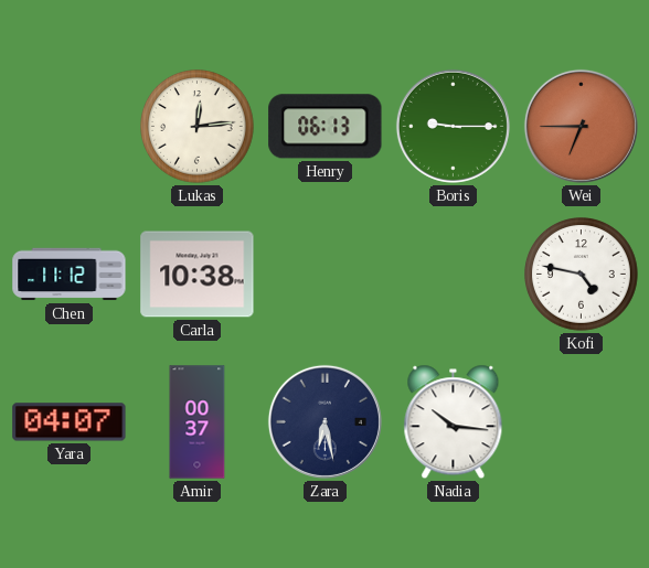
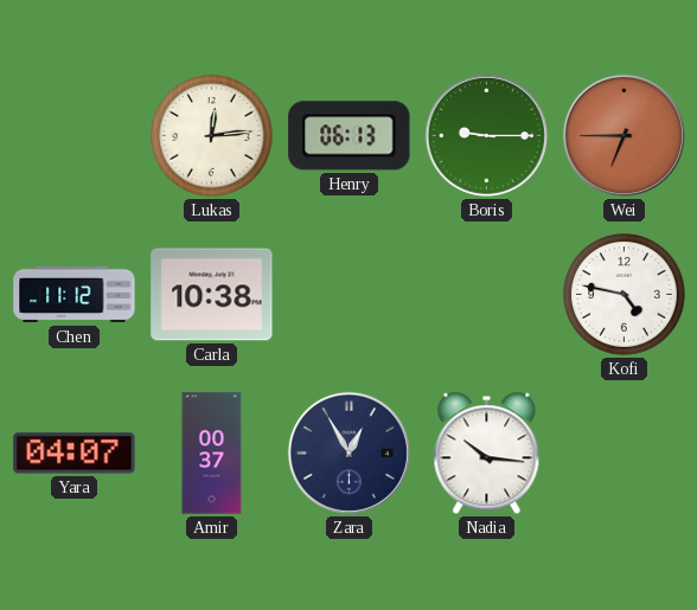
Zara: 6:28 -> 12:55 (348, 452)
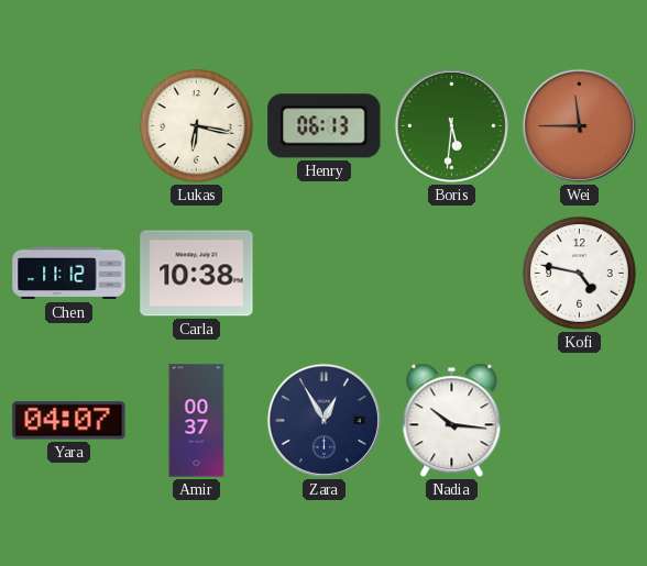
Lukas: 12:14 -> 6:17 (197, 126)
Boris: 9:15 -> 5:31 (451, 125)
Wei: 6:45 -> 11:45 (579, 125)
